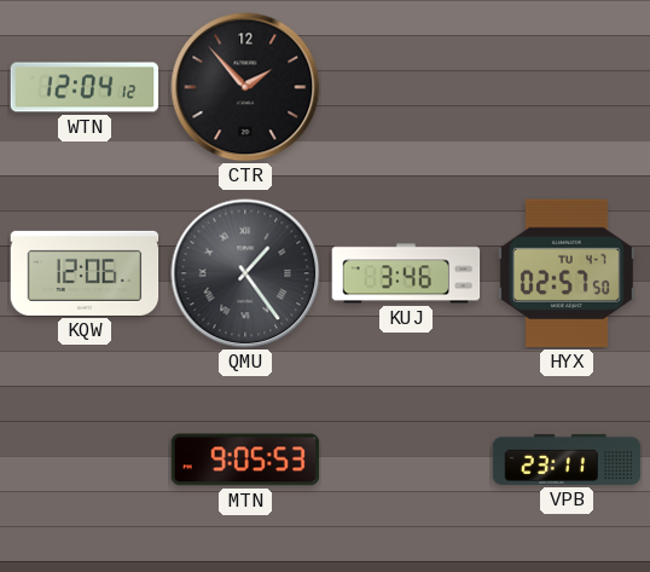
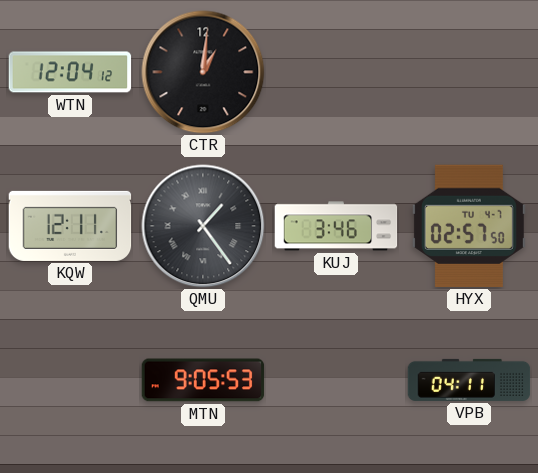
CTR: 1:53 -> 1:01 (203, 72)
KQW: 12:06 -> 12:11 (70, 226)
VPB: 23:11 -> 04:11 (469, 380)
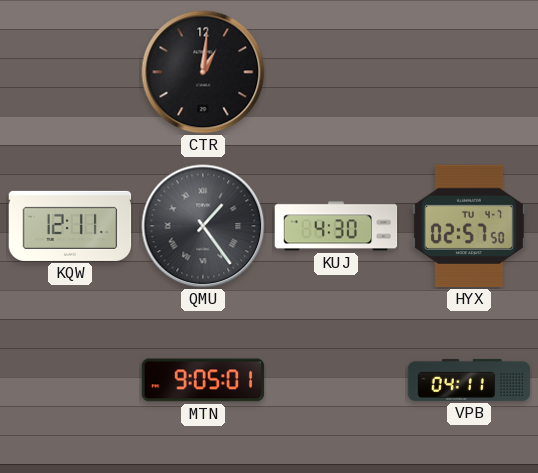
WTN: 12:04 -> none (70, 72)
KUJ: 3:46 -> 4:30 (336, 226)
MTN: 9:05:53 -> 9:05:01 (203, 380)
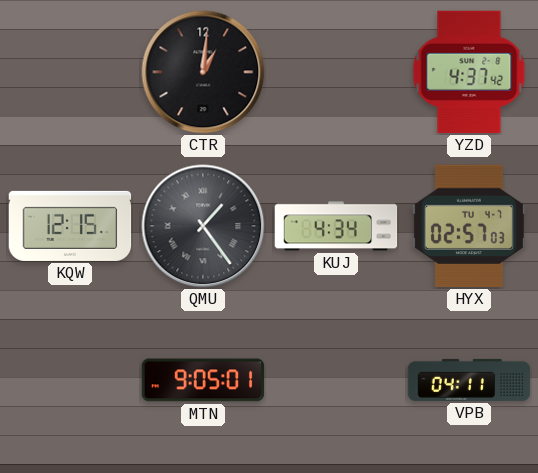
YZD: none -> 4:37 (469, 72)
KQW: 12:11 -> 12:15 (70, 226)
KUJ: 4:30 -> 4:34 (336, 226)
HYX: 02:57:50 -> 02:57:03 (469, 226)
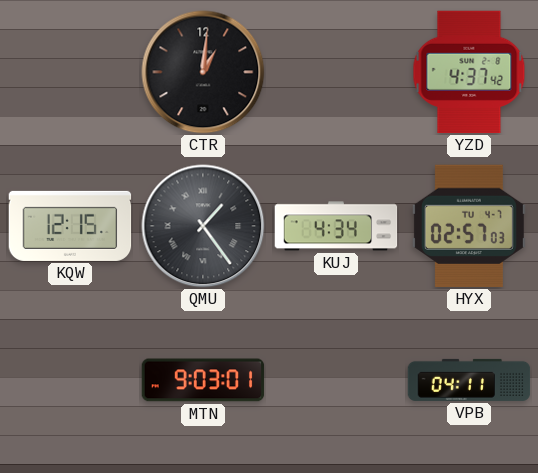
MTN: 9:05 -> 9:03 (203, 380)
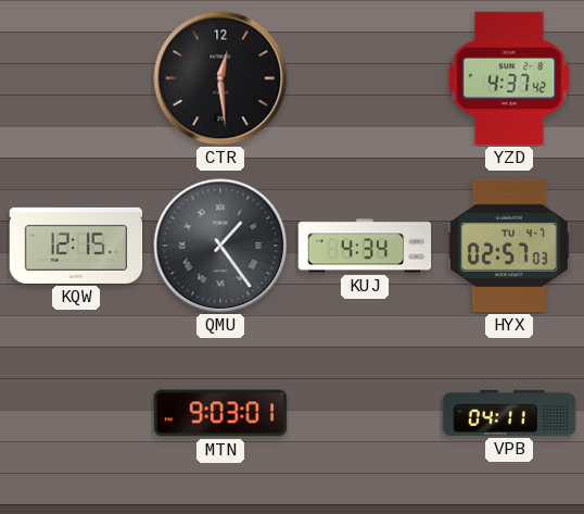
CTR: 1:01 -> 12:29 (220, 78)
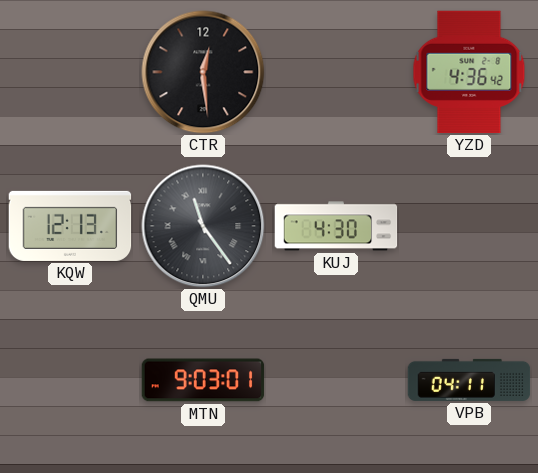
YZD: 4:37 -> 4:36 (469, 72)
KQW: 12:15 -> 12:13 (70, 226)
QMU: 1:24 -> 11:24 (203, 226)
KUJ: 4:34 -> 4:30 (336, 226)
HYX: 02:57 -> none (509, 246)
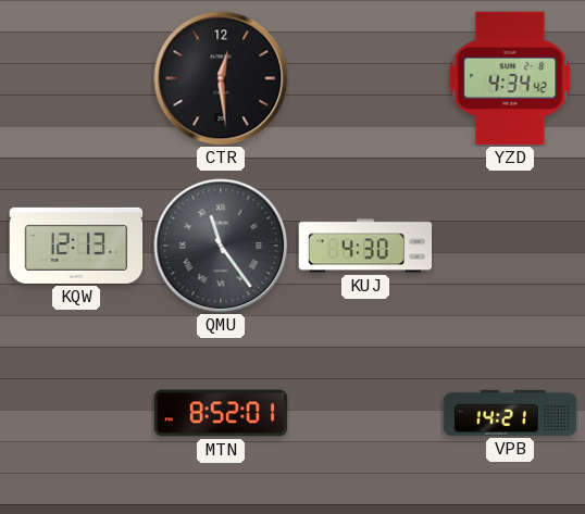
YZD: 4:36 -> 4:34 (510, 78)
MTN: 9:03 -> 8:52 (221, 413)
VPB: 04:11 -> 14:21 (510, 413)
